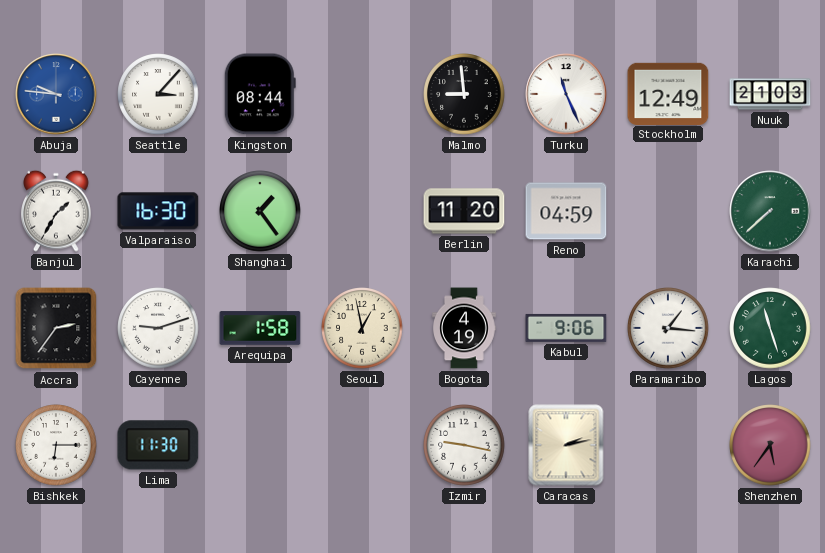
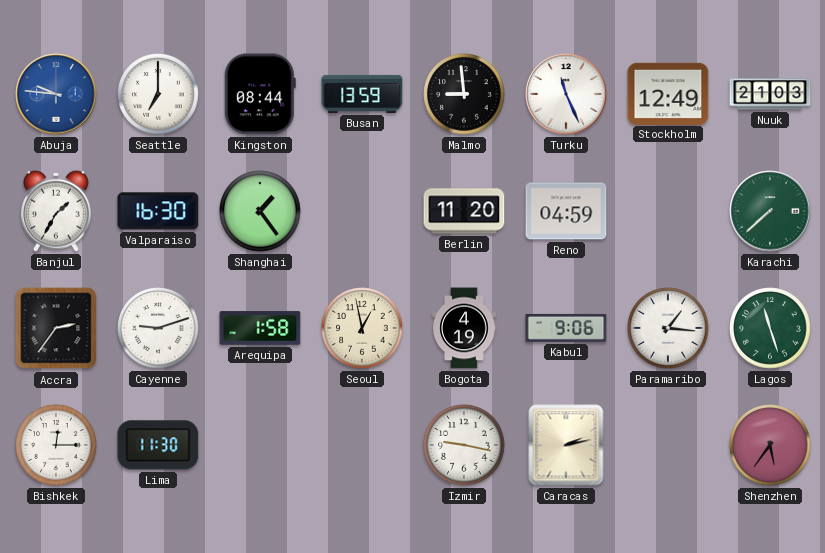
Seattle: 3:07 -> 7:00 (158, 94)
Busan: none -> 13:59 (362, 94)
Bishkek: 6:15 -> 12:15 (56, 445)
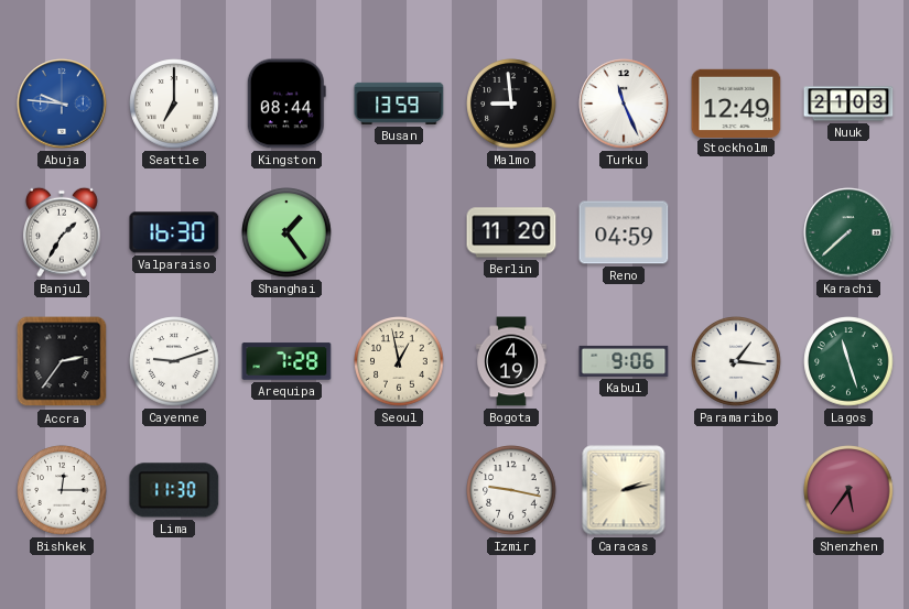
Arequipa: 1:58 -> 7:28 (286, 361)
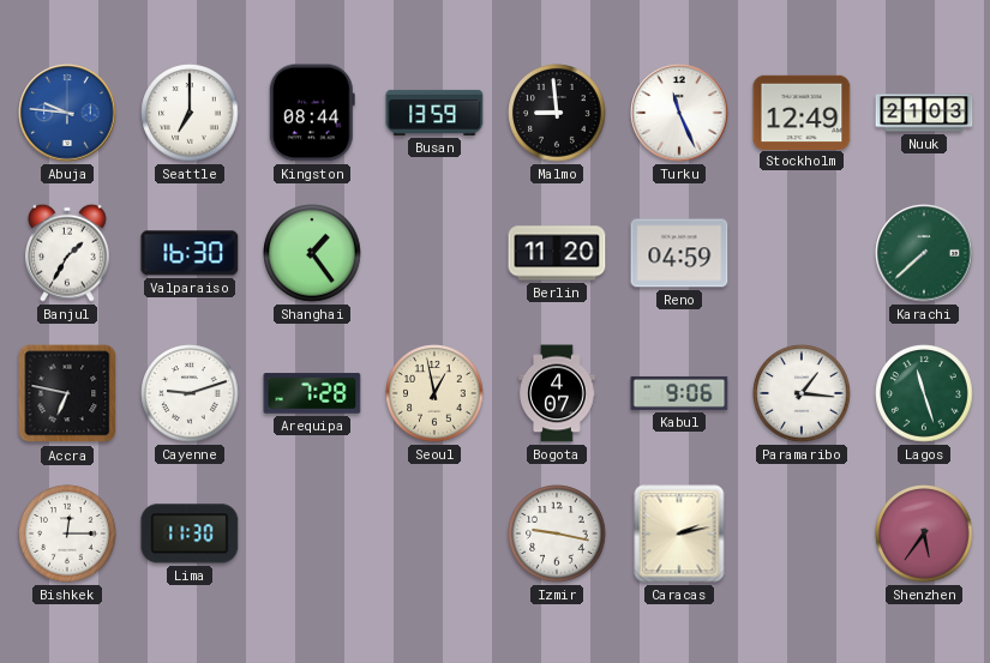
Accra: 2:36 -> 6:47 (67, 393)
Bogota: 4:19 -> 4:07 (557, 393)
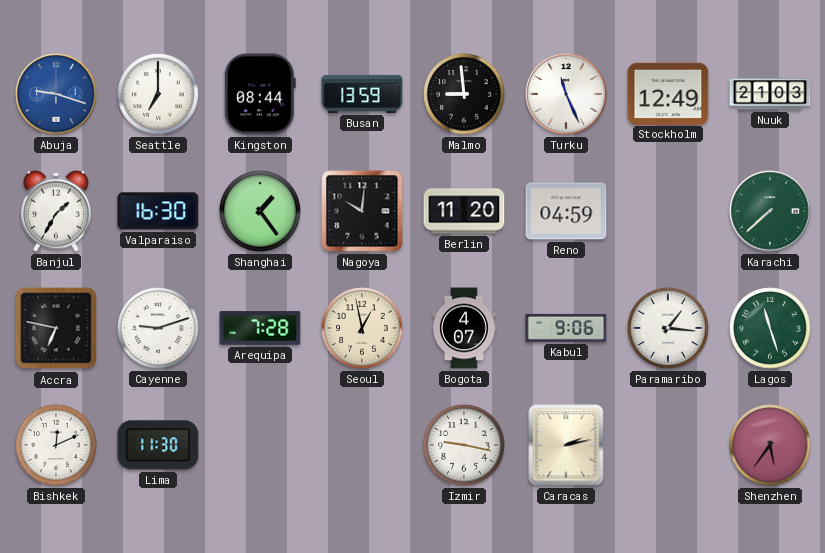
Abuja: 9:46 -> 9:18 (56, 94)
Nagoya: none -> 10:01 (362, 211)
Bishkek: 12:15 -> 12:11 (56, 445)
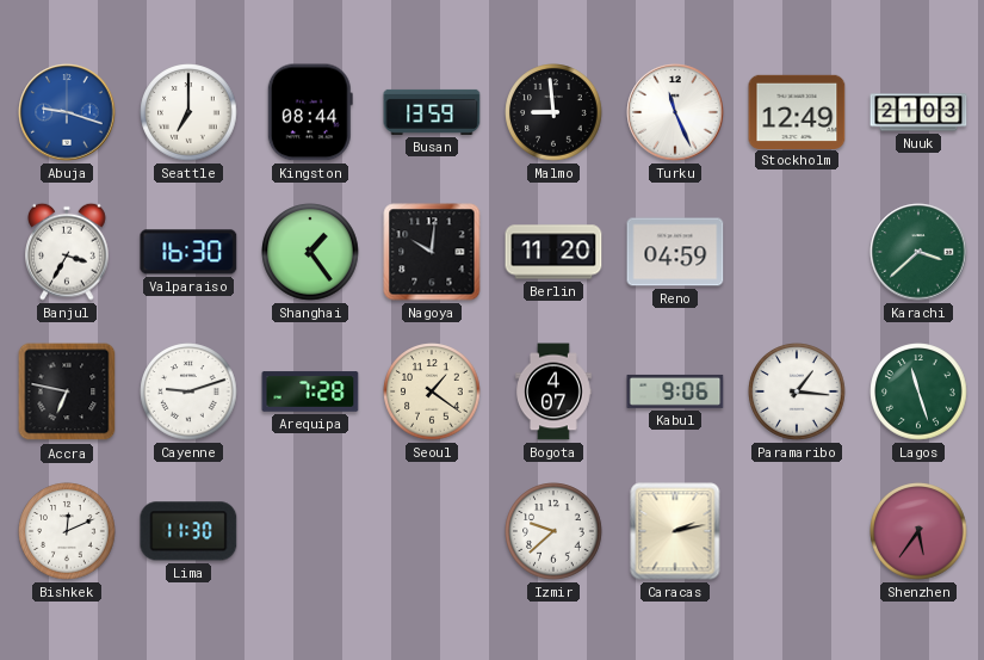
Banjul: 1:35 -> 3:35 (68, 252)
Karachi: 7:38 -> 3:38 (918, 252)
Seoul: 12:58 -> 1:21 (432, 391)
Izmir: 9:17 -> 9:38 (553, 531)
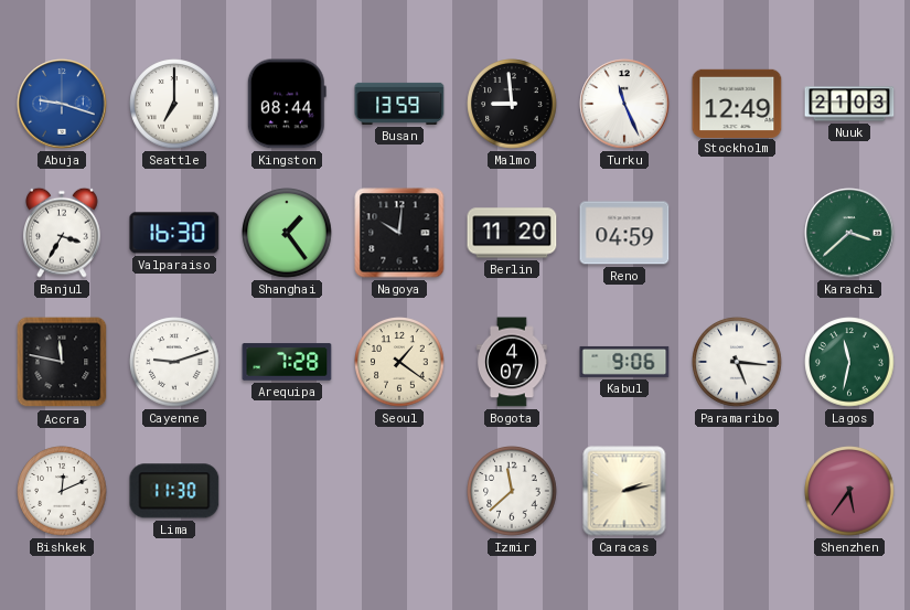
Accra: 6:47 -> 11:47 (62, 362)
Paramaribo: 1:16 -> 5:16 (737, 362)
Lagos: 11:27 -> 11:32 (849, 362)
Izmir: 9:38 -> 11:38 (512, 491)
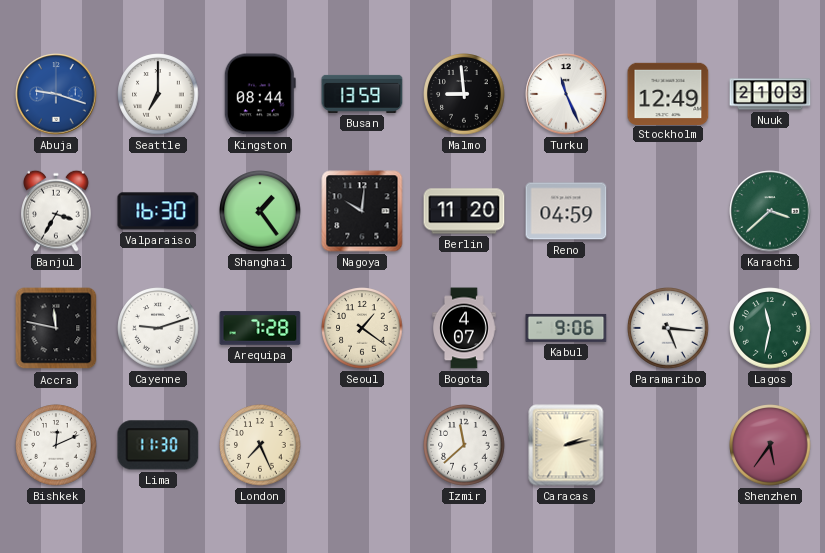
London: none -> 7:26 (260, 445)
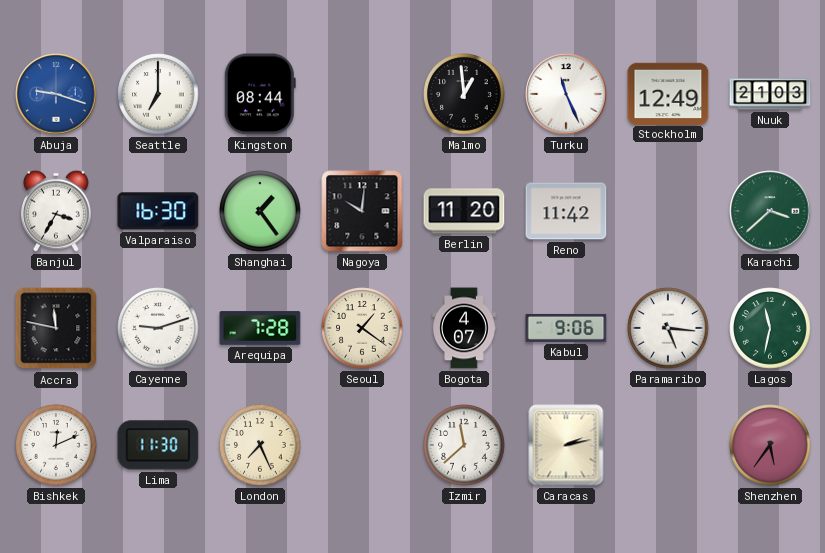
Busan: 13:59 -> none (362, 94)
Malmo: 8:59 -> 12:59 (464, 94)
Reno: 04:59 -> 11:42 (566, 211)
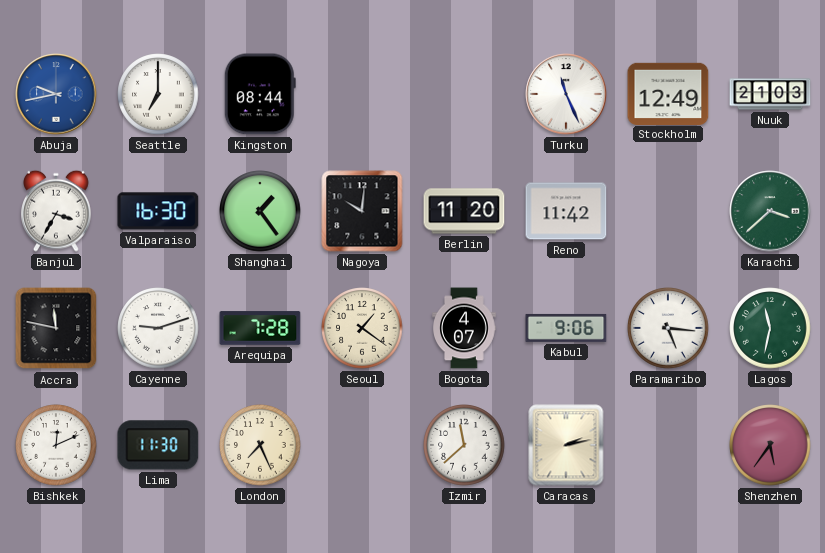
Abuja: 9:18 -> 9:43 (56, 94)
Malmo: 12:59 -> none (464, 94)
